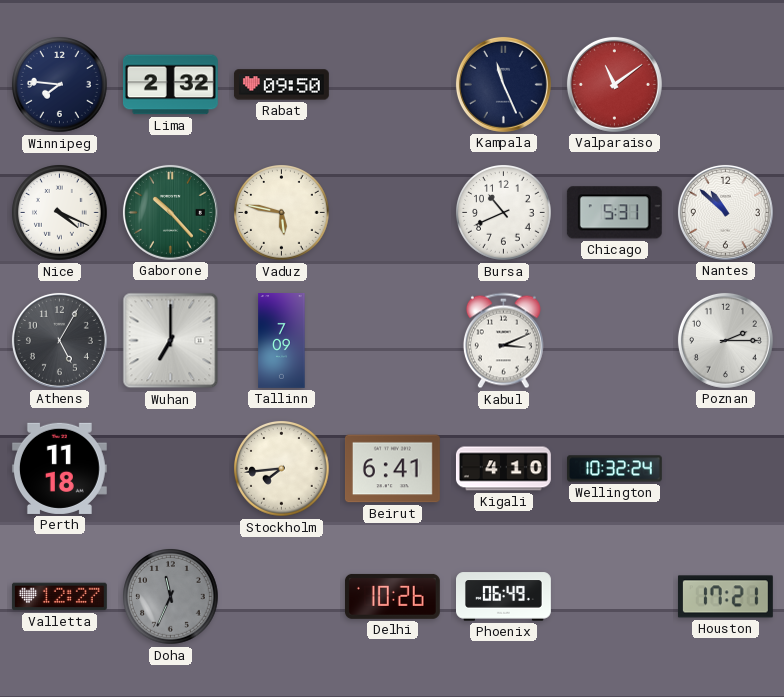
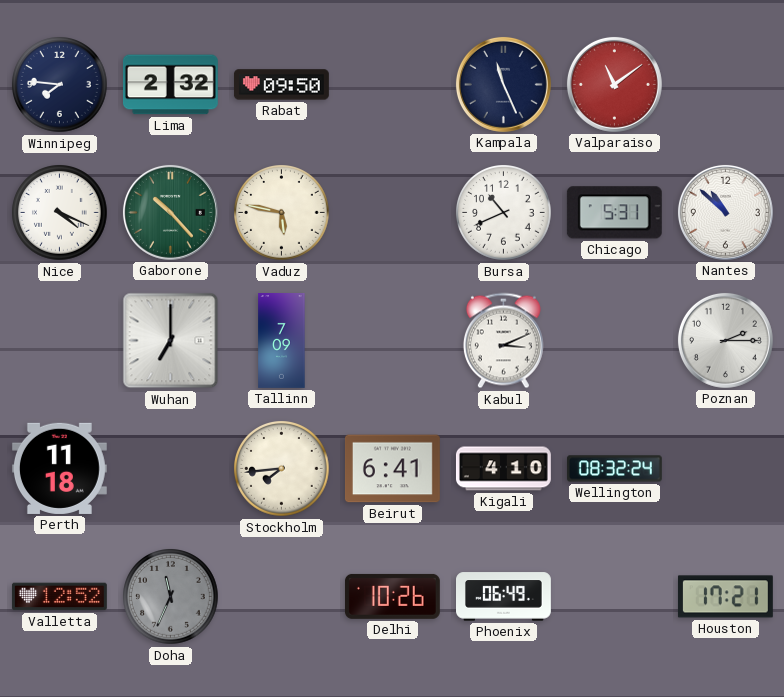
Athens: 5:05 -> none (59, 340)
Wellington: 10:32 -> 08:32 (614, 469)
Valletta: 12:27 -> 12:52 (59, 597)
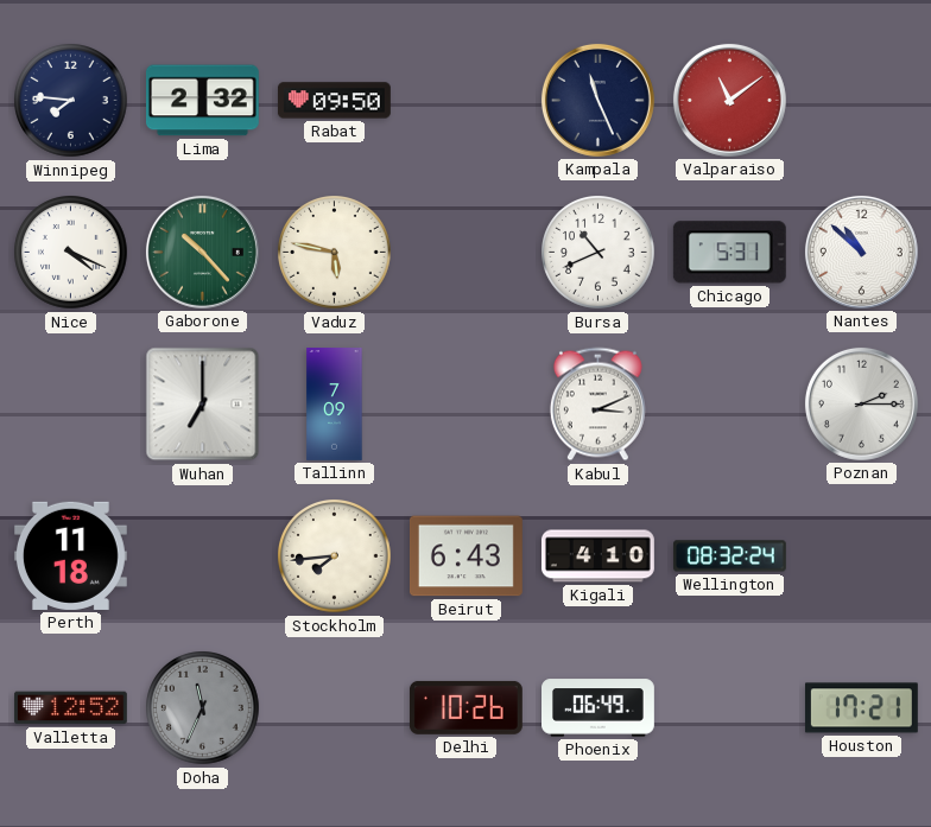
Beirut: 6:41 -> 6:43 (465, 556)
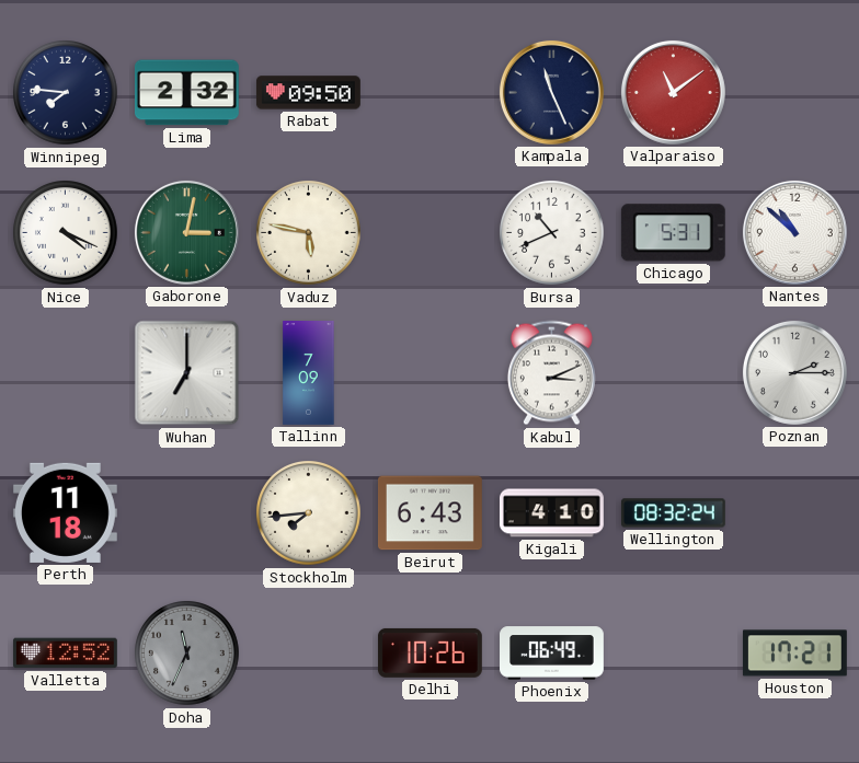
Gaborone: 10:23 -> 3:02 (186, 232)
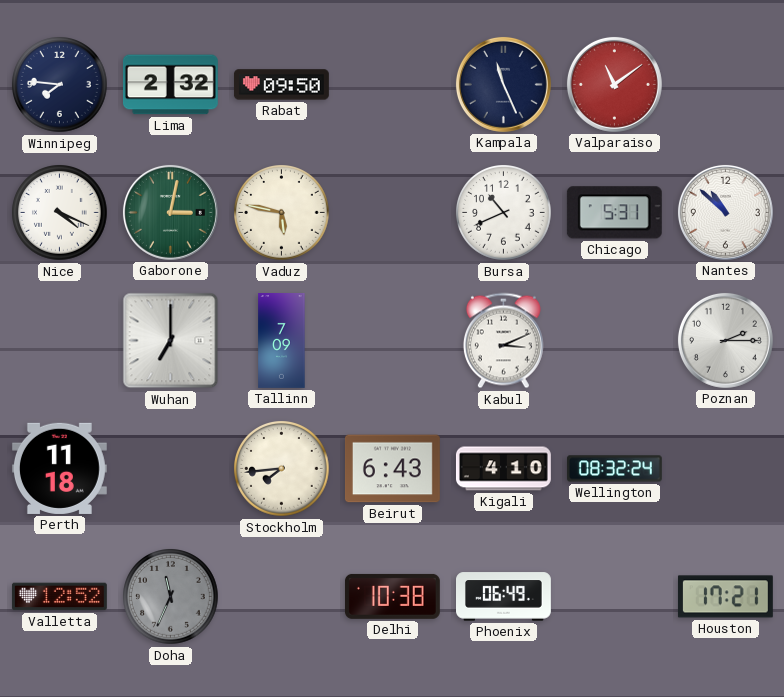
Delhi: 10:26 -> 10:38 (392, 596)
